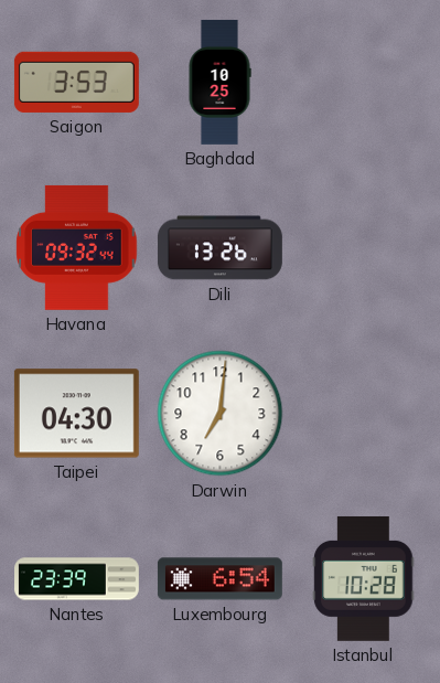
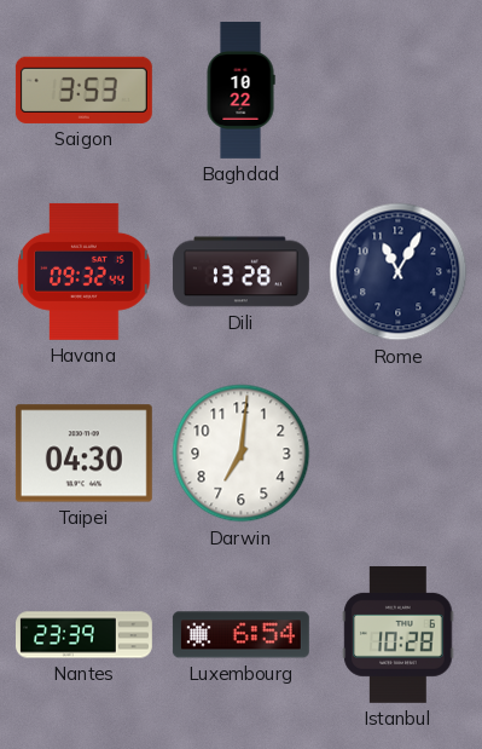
Baghdad: 10:25 -> 10:22 (240, 90)
Dili: 13:26 -> 13:28 (240, 272)
Rome: none -> 11:05 (399, 272)
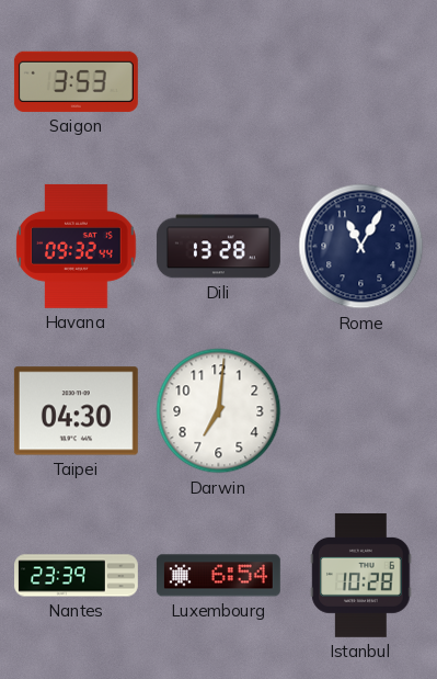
Baghdad: 10:22 -> none (240, 90)
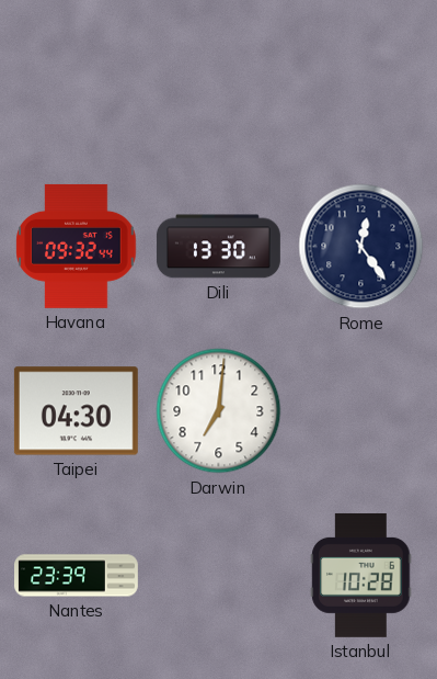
Saigon: 3:53 -> none (76, 81)
Dili: 13:28 -> 13:30 (218, 247)
Rome: 11:05 -> 12:24 (361, 247)
Luxembourg: 6:54 -> none (218, 576)
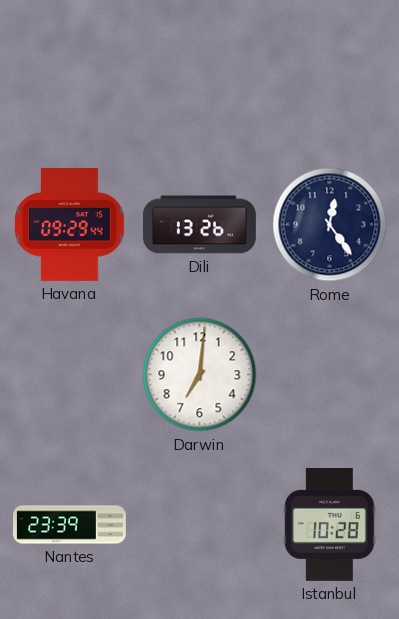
Havana: 09:32 -> 09:29 (70, 224)
Dili: 13:30 -> 13:26 (199, 225)
Taipei: 04:30 -> none (76, 411)
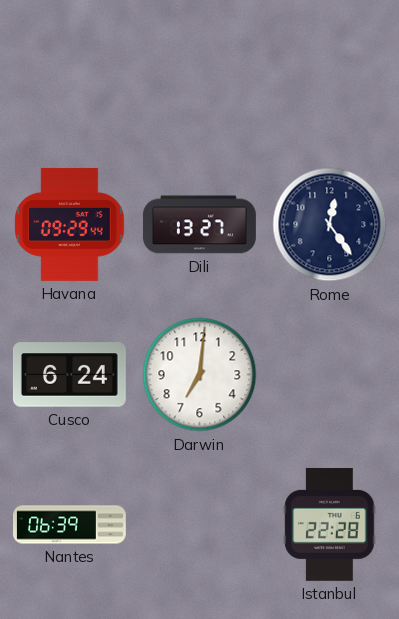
Dili: 13:26 -> 13:27 (199, 225)
Cusco: none -> 6:24 (69, 375)
Nantes: 23:39 -> 06:39 (70, 525)
Istanbul: 10:28 -> 22:28 (330, 524)
